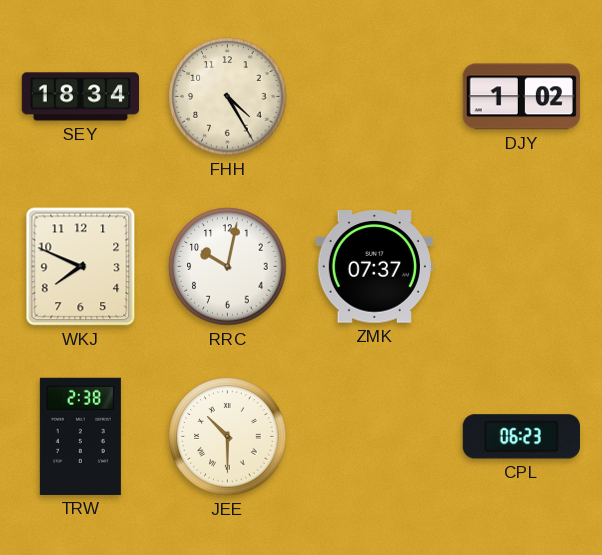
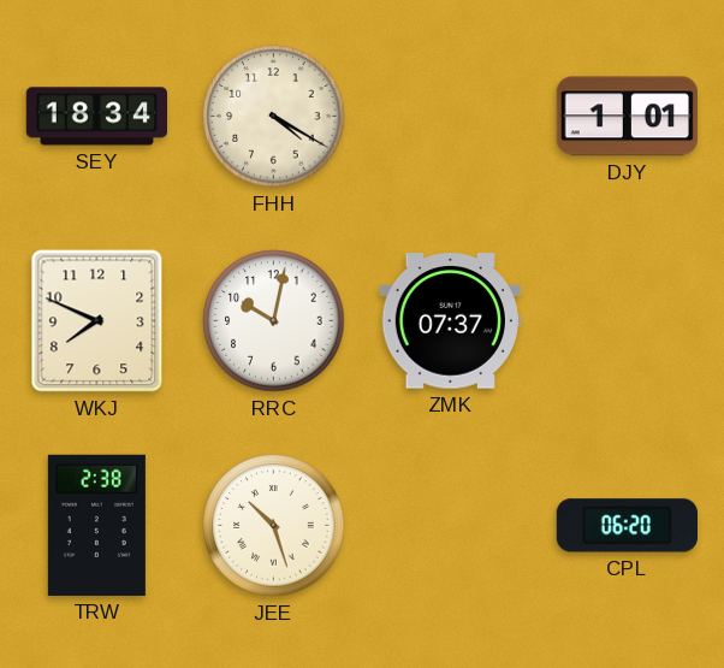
FHH: 4:25 -> 4:20 (274, 117)
DJY: 1:02 -> 1:01 (627, 117)
JEE: 10:30 -> 10:27 (274, 526)
CPL: 06:23 -> 06:20 (627, 526)
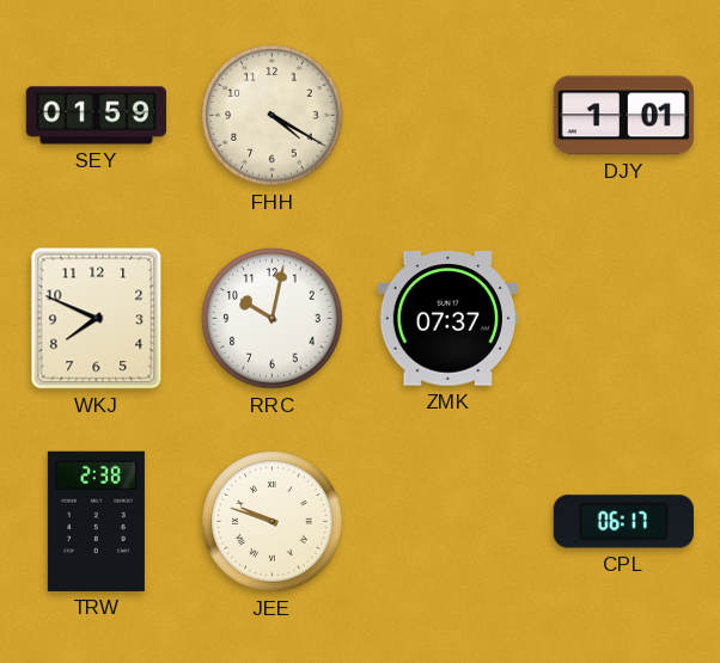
SEY: 18:34 -> 01:59 (96, 116)
JEE: 10:27 -> 9:48 (273, 522)
CPL: 06:20 -> 06:17 (623, 522)
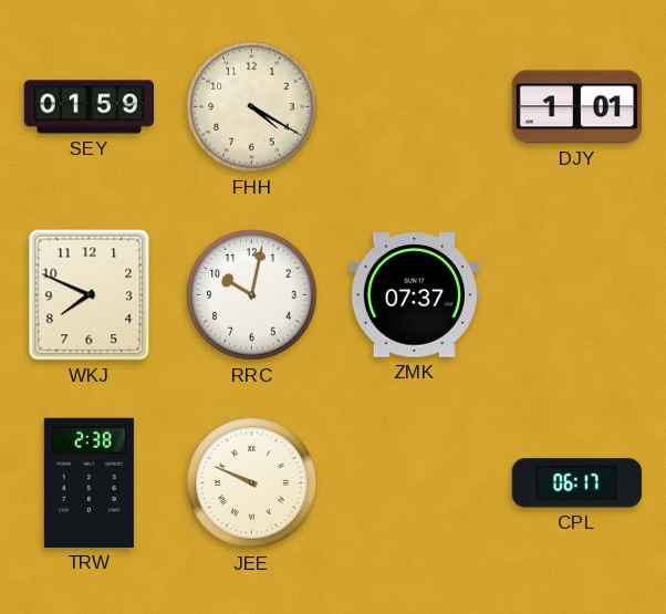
JEE: 9:48 -> 9:49 (252, 483)
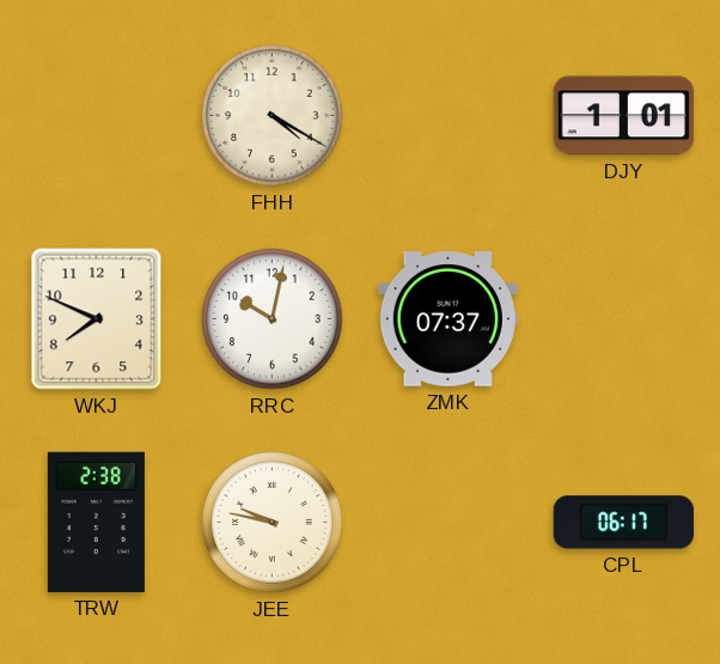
SEY: 01:59 -> none (89, 107)
JEE: 9:49 -> 9:47 (273, 523)
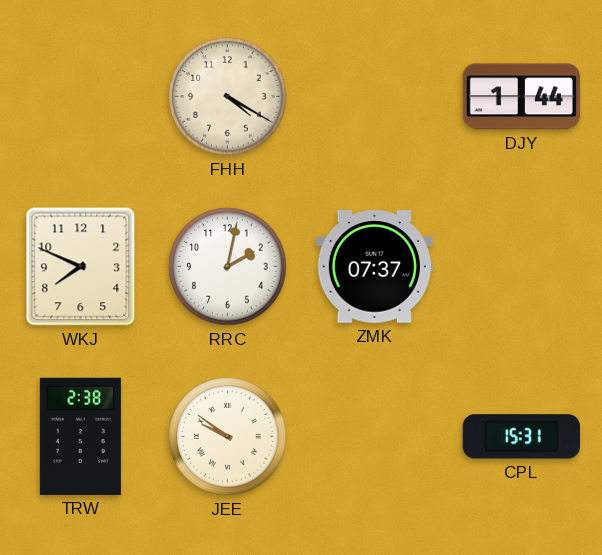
DJY: 1:01 -> 1:44 (521, 97)
RRC: 10:02 -> 2:02 (228, 267)
JEE: 9:47 -> 9:51 (228, 437)
CPL: 06:17 -> 15:31 (521, 437)
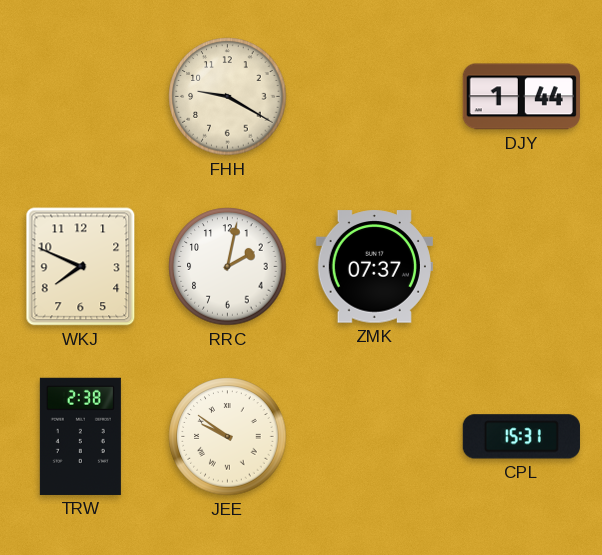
FHH: 4:20 -> 9:20 (228, 97)
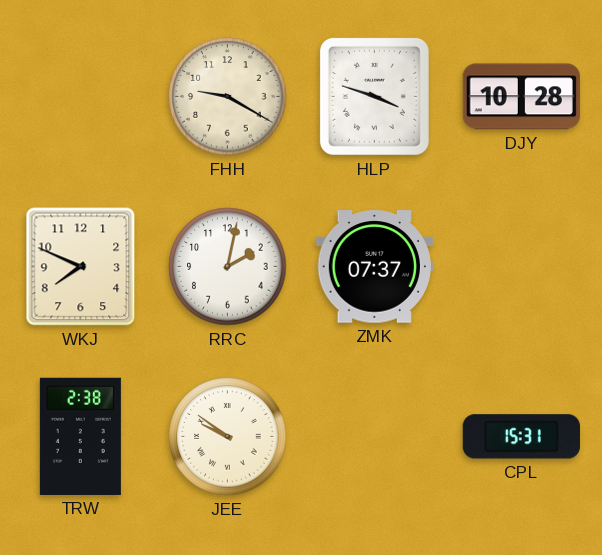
HLP: none -> 3:48 (374, 96)
DJY: 1:44 -> 10:28 (521, 97)
